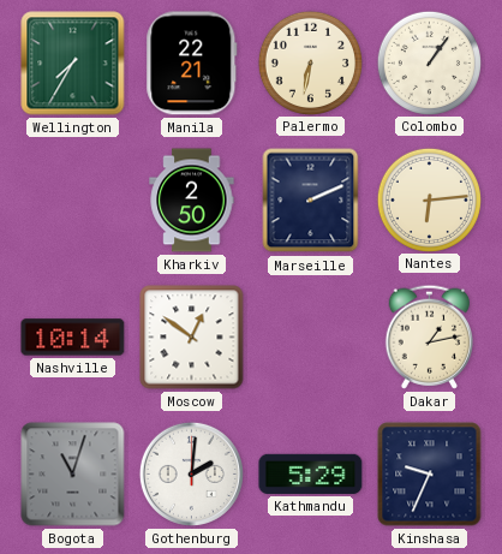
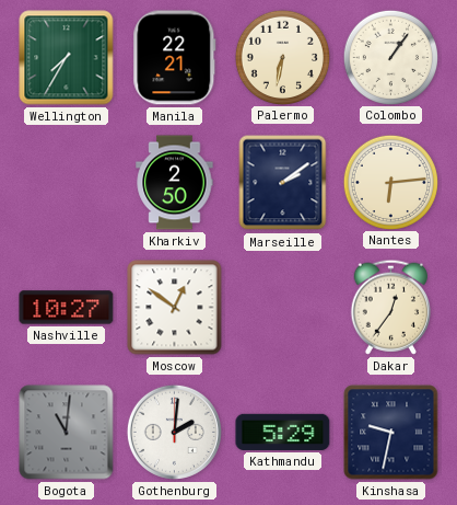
Marseille: 2:11 -> 2:09 (283, 183)
Nashville: 10:14 -> 10:27 (67, 308)
Dakar: 1:13 -> 12:36 (390, 307)
Bogota: 11:03 -> 11:01 (67, 433)
Kinshasa: 9:34 -> 9:32 (391, 433)
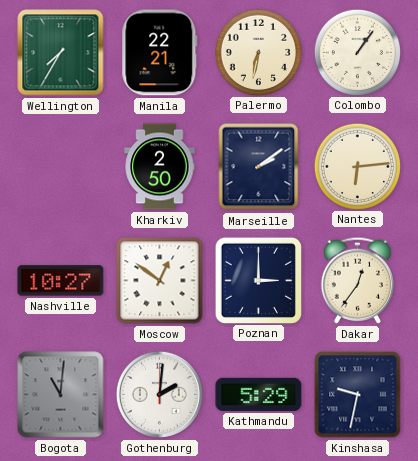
Poznan: none -> 3:00 (258, 280)
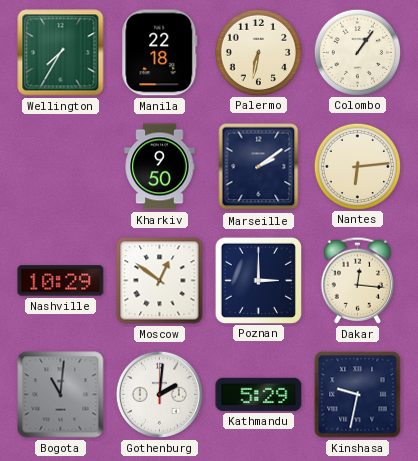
Manila: 22:21 -> 22:18 (160, 53)
Kharkiv: 2:50 -> 9:50 (160, 167)
Nashville: 10:27 -> 10:29 (61, 281)
Dakar: 12:36 -> 12:16 (357, 280)
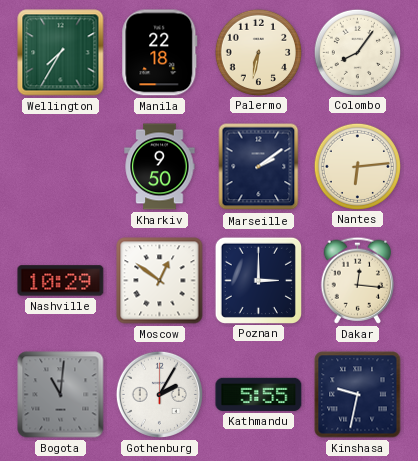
Colombo: 1:06 -> 8:06 (357, 52)
Gothenburg: 2:01 -> 2:05 (159, 394)
Kathmandu: 5:29 -> 5:55 (259, 394)
